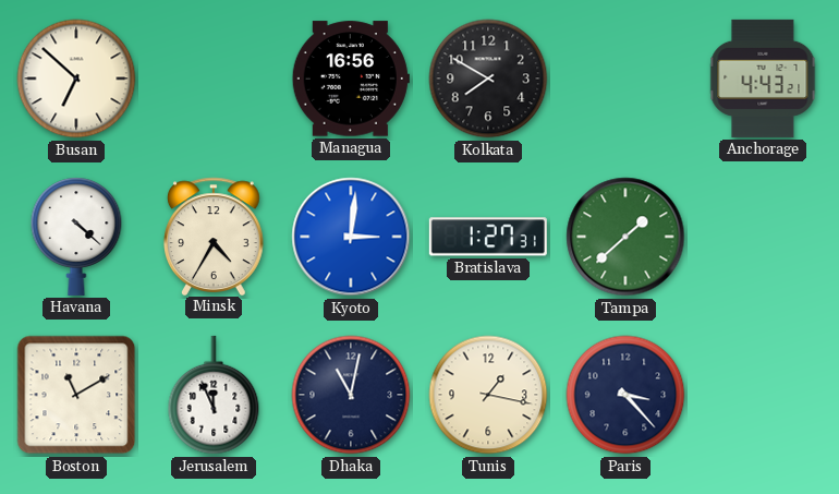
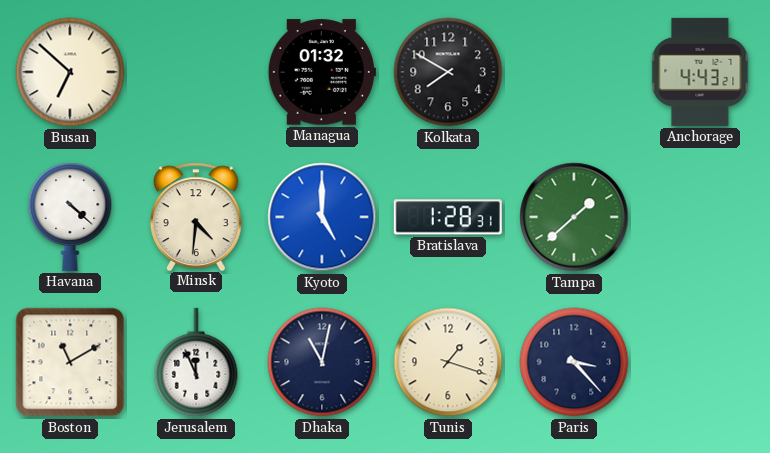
Managua: 16:56 -> 01:32 (322, 72)
Minsk: 4:35 -> 4:31 (197, 216)
Kyoto: 3:01 -> 5:00 (322, 217)
Bratislava: 1:27 -> 1:28 (448, 217)
Tunis: 1:17 -> 1:18 (448, 362)
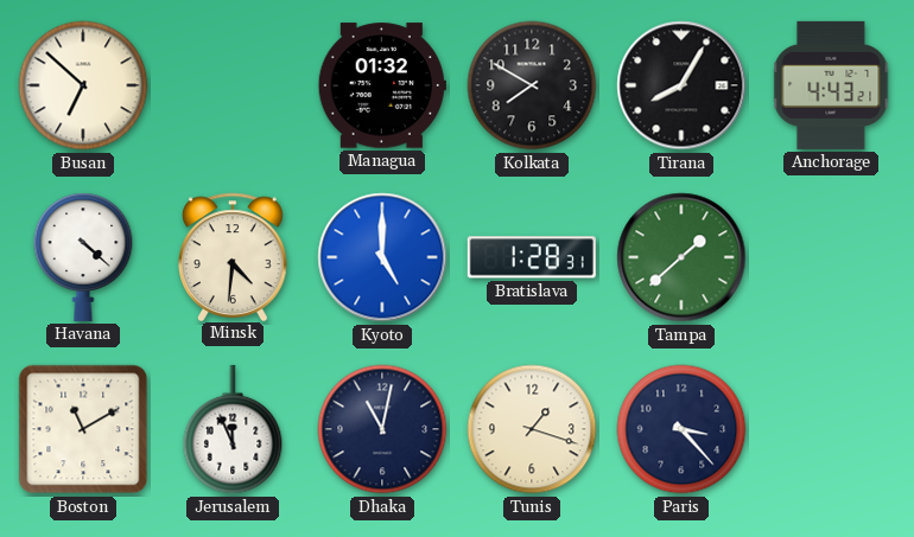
Tirana: none -> 8:05 (681, 85)
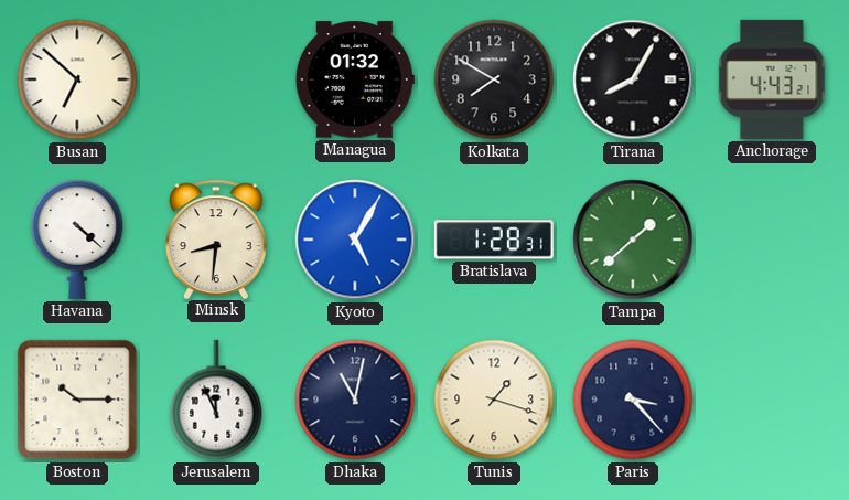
Minsk: 4:31 -> 8:31 (217, 238)
Kyoto: 5:00 -> 5:05 (355, 240)
Boston: 11:10 -> 10:15 (77, 400)
